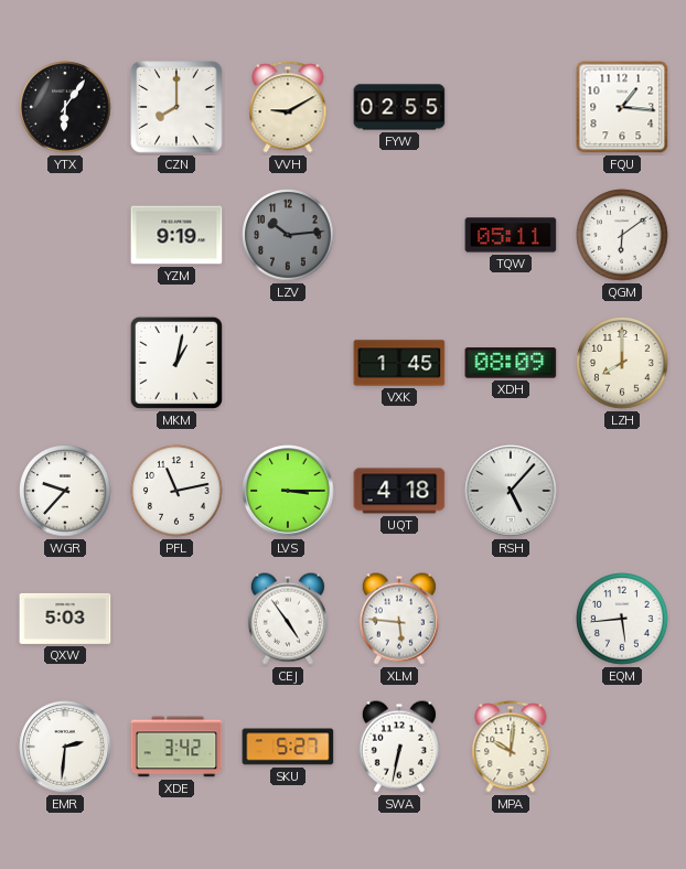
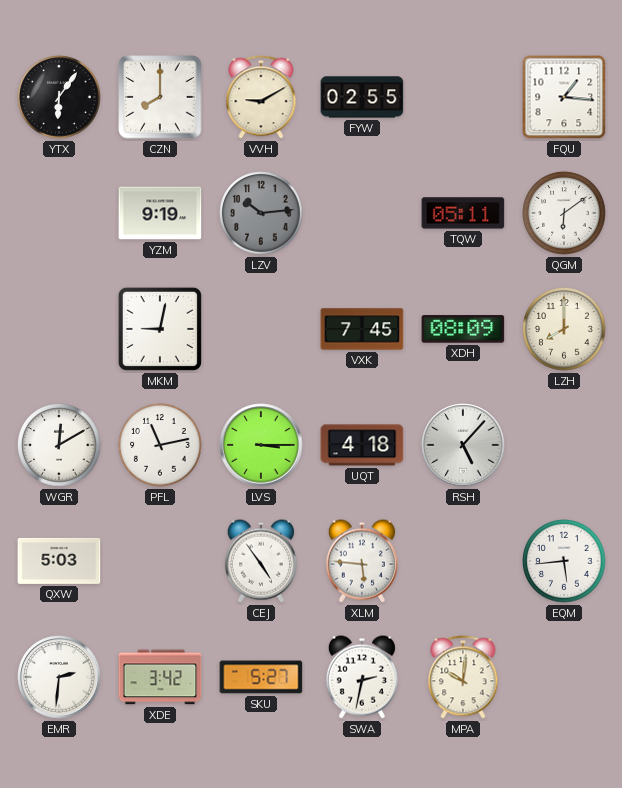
MKM: 1:02 -> 9:02 (160, 329)
VXK: 1:45 -> 7:45 (362, 329)
WGR: 9:37 -> 12:10 (59, 445)
SWA: 6:32 -> 2:32 (362, 677)
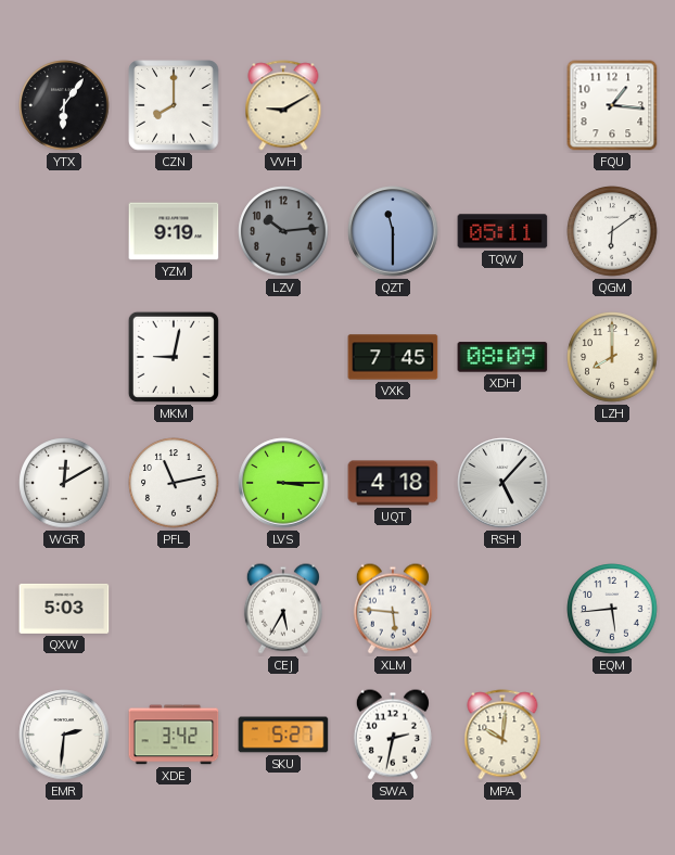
FYW: 02:55 -> none (362, 97)
QZT: none -> 11:30 (393, 231)
CEJ: 4:54 -> 5:35 (283, 609)
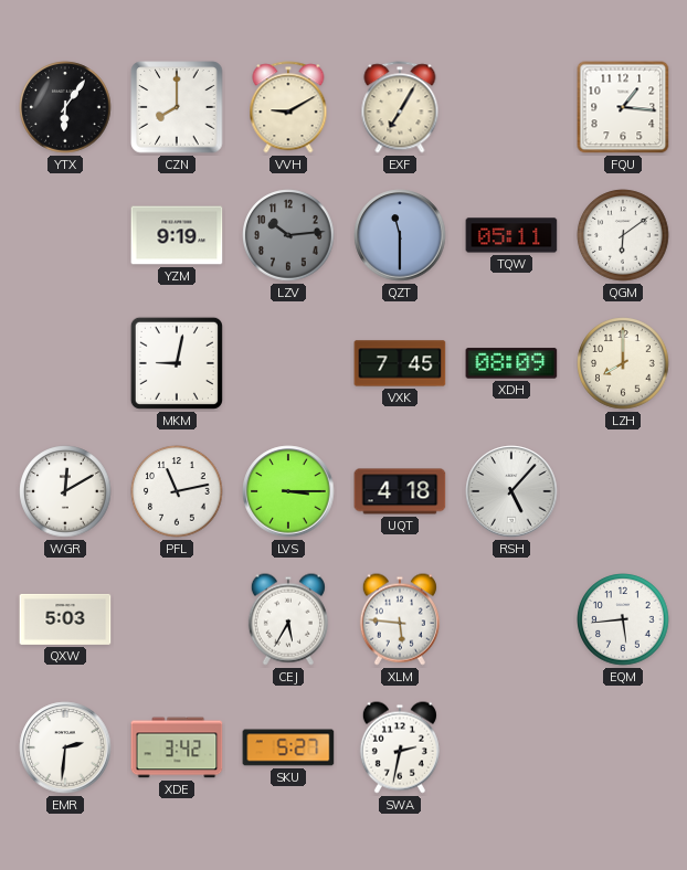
EXF: none -> 7:05 (400, 107)
MPA: 10:01 -> none (502, 735)
